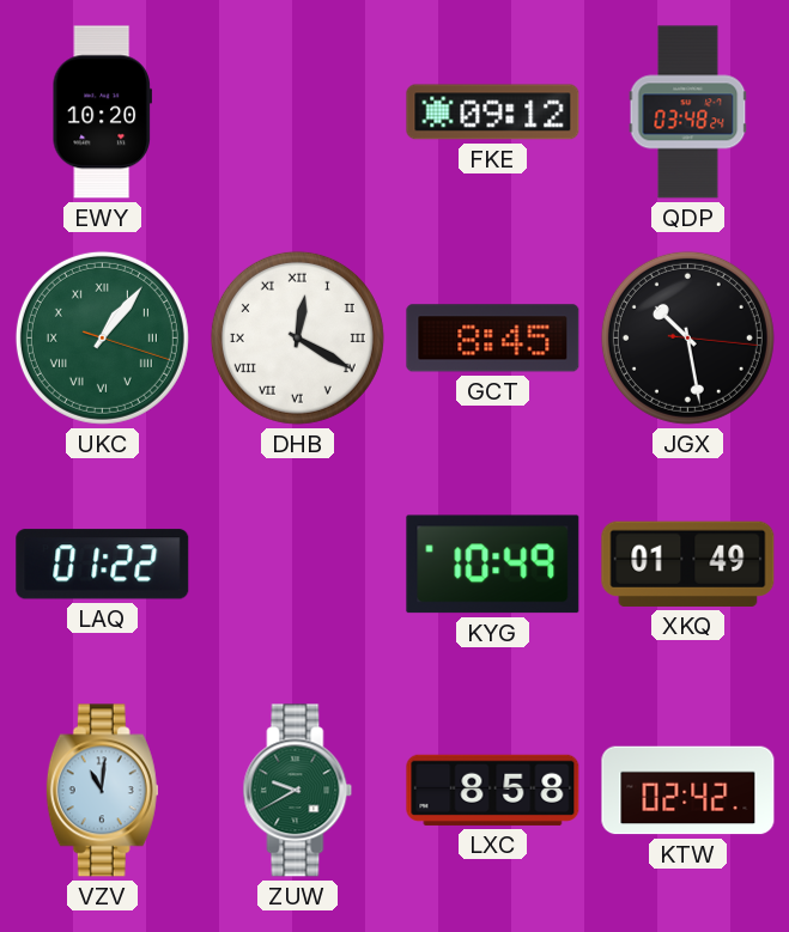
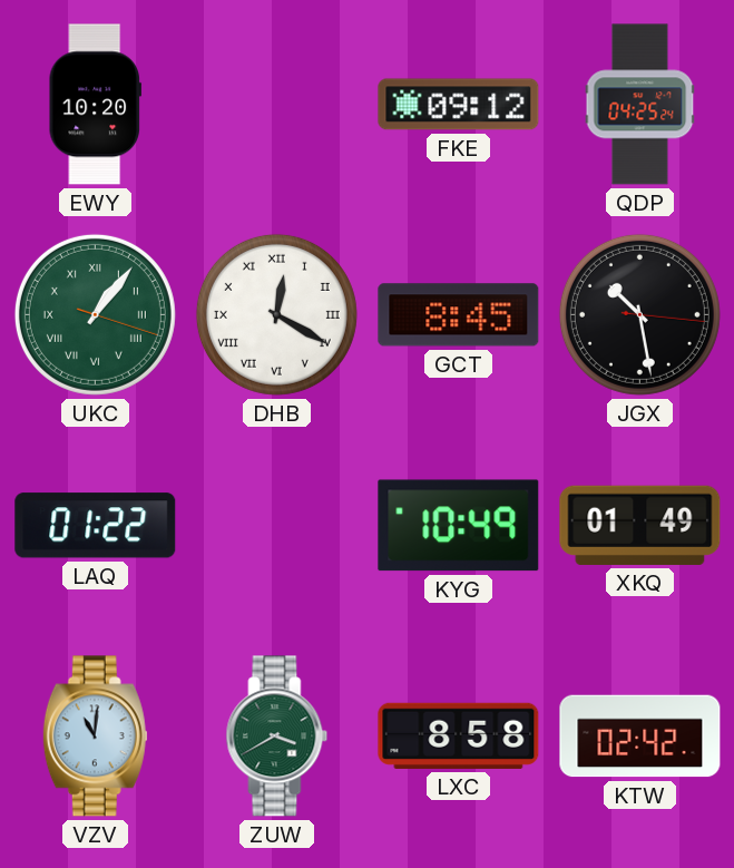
QDP: 03:48 -> 04:25 (640, 105)
ZUW: 9:40 -> 3:40 (277, 737)
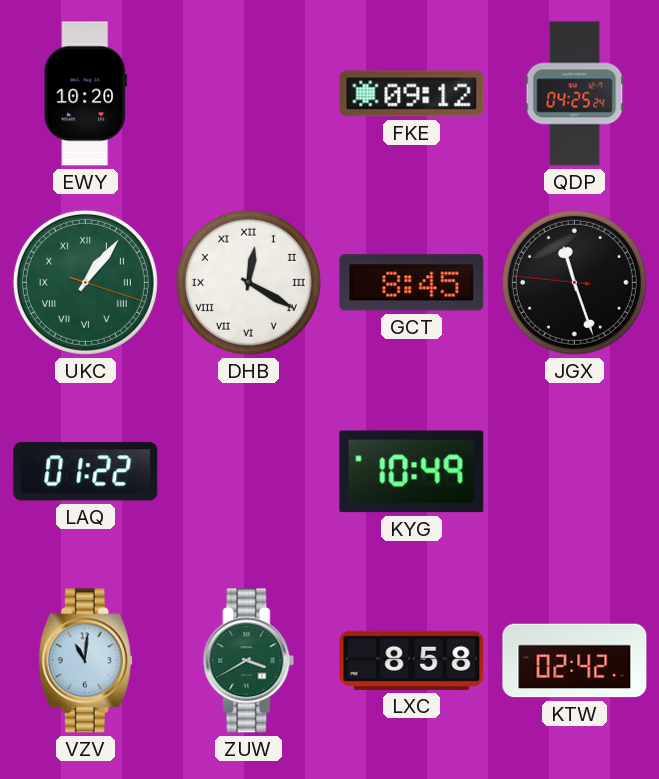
JGX: 10:28 -> 11:26 (574, 282)
XKQ: 01:49 -> none (640, 525)
